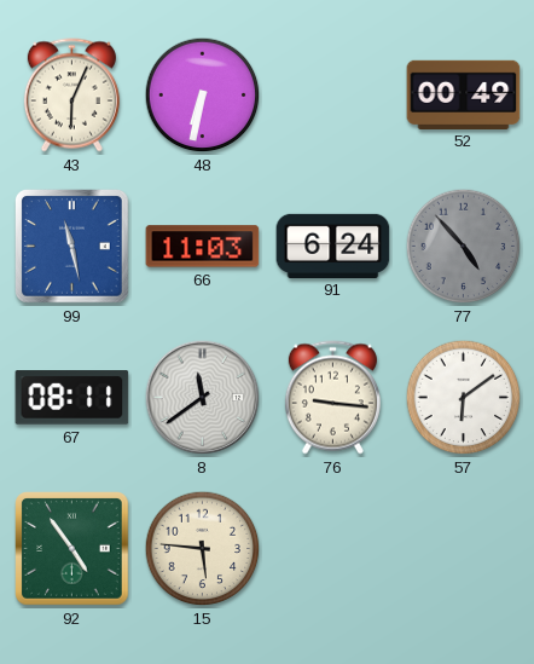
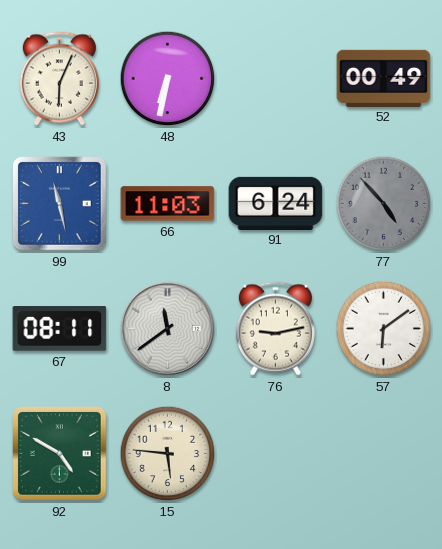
76: 9:16 -> 9:13 (275, 329)
92: 4:54 -> 4:50 (60, 454)
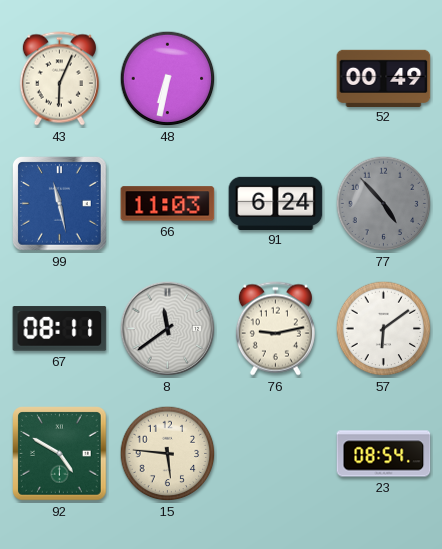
23: none -> 08:54 (384, 454)
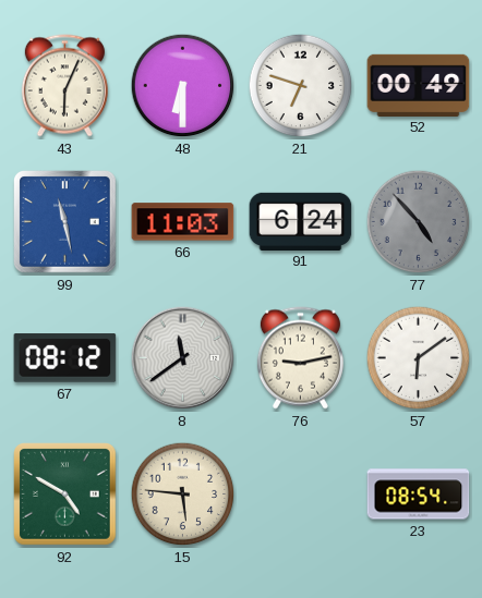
48: 6:32 -> 6:30 (183, 86)
21: none -> 6:48 (301, 86)
67: 08:11 -> 08:12 (65, 358)
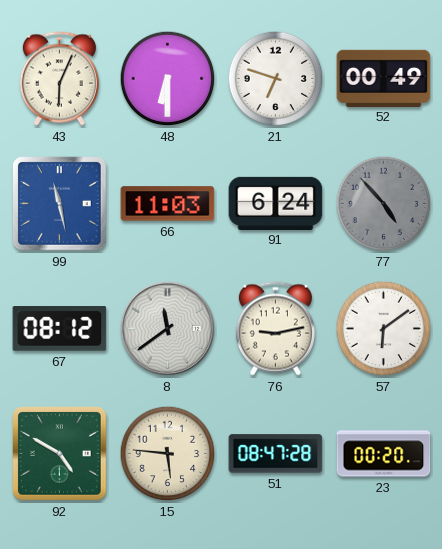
51: none -> 08:47 (276, 454)
23: 08:54 -> 00:20 (384, 454)
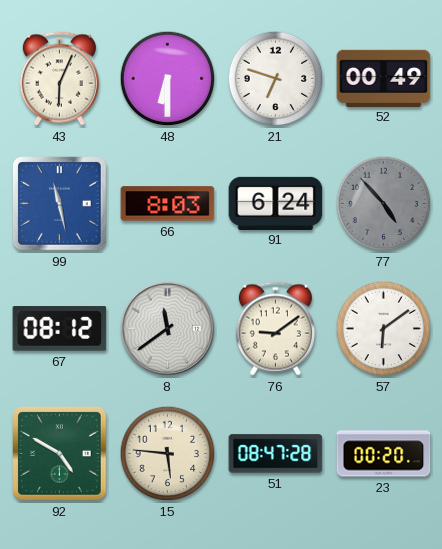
66: 11:03 -> 8:03 (168, 204)
76: 9:13 -> 9:09 (275, 329)
